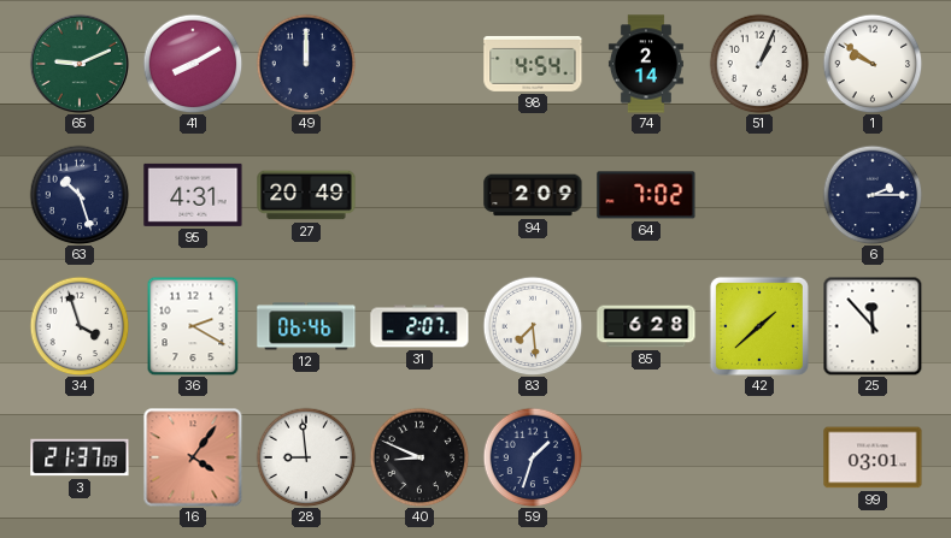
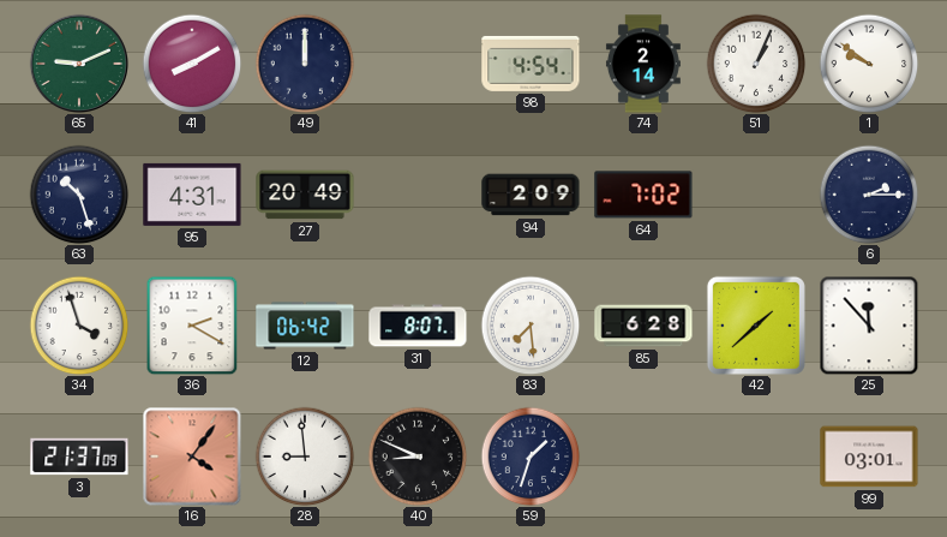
12: 06:46 -> 06:42 (305, 326)
31: 2:07 -> 8:07 (418, 326)
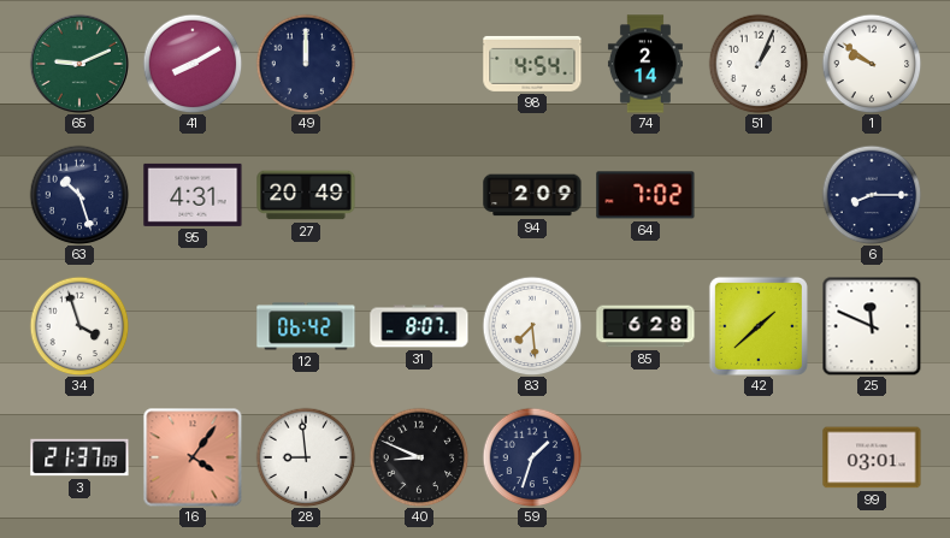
6: 2:15 -> 8:15 (872, 195)
36: 2:20 -> none (192, 326)
25: 11:53 -> 11:49 (872, 326)
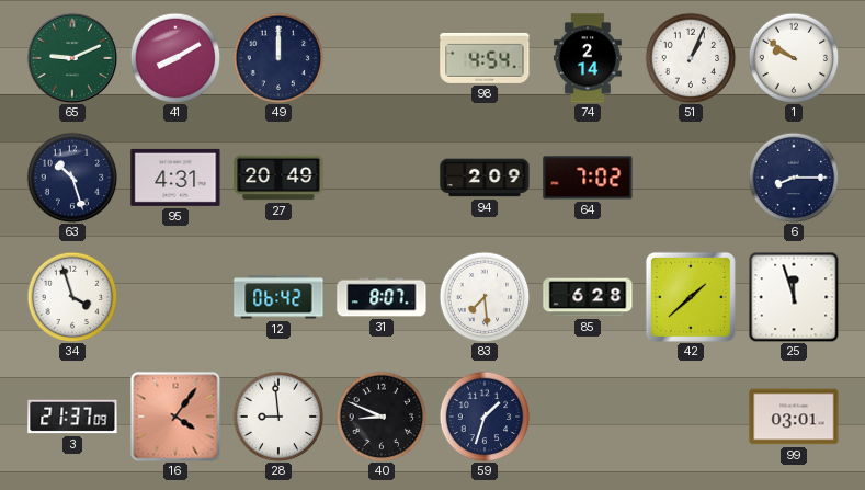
25: 11:49 -> 11:57 (794, 297)
